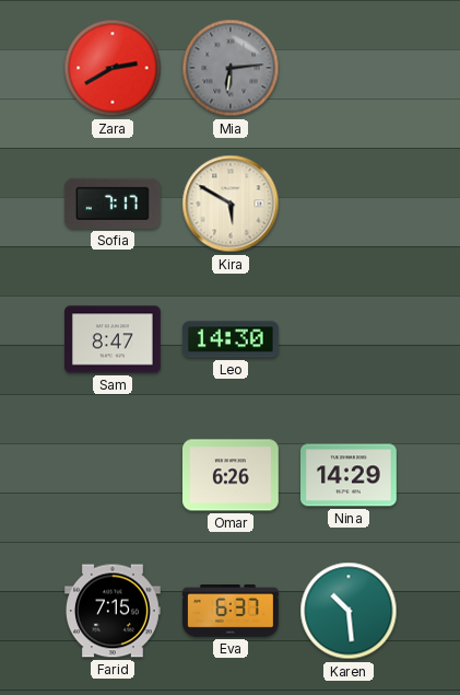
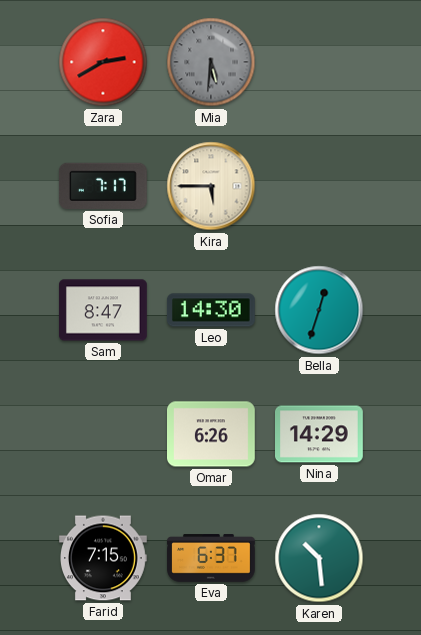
Mia: 6:14 -> 5:31 (211, 62)
Kira: 5:50 -> 5:45 (211, 186)
Bella: none -> 12:33 (319, 310)
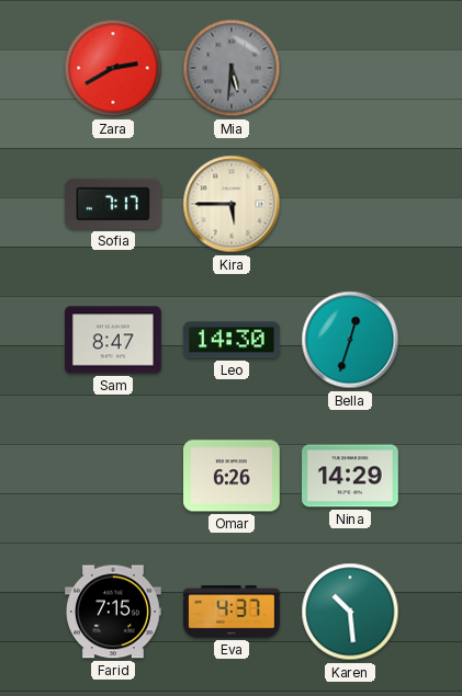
Eva: 6:37 -> 4:37 (232, 612)
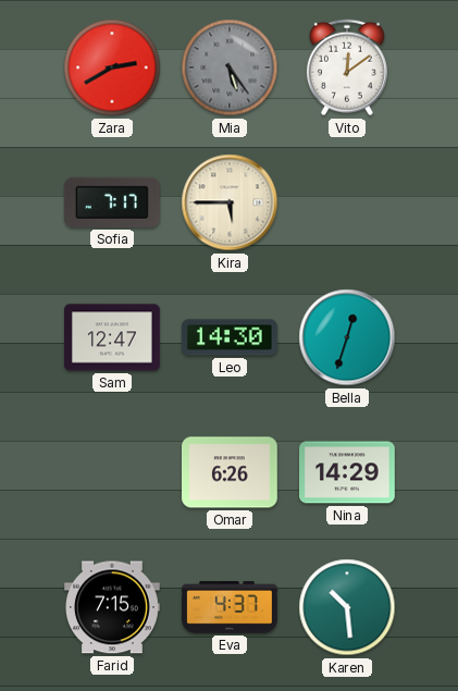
Mia: 5:31 -> 5:24 (230, 67)
Vito: none -> 12:09 (347, 67)
Sam: 8:47 -> 12:47 (113, 337)
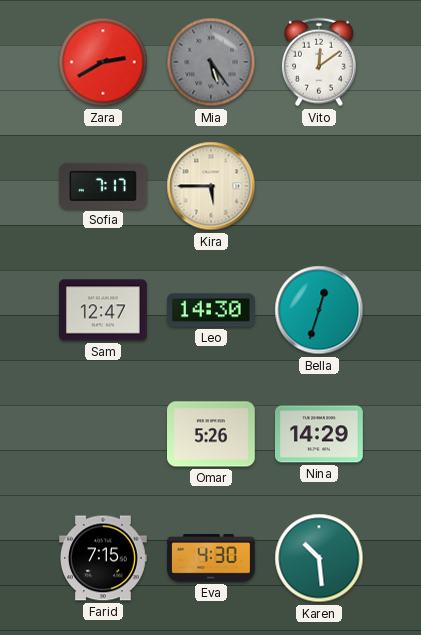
Omar: 6:26 -> 5:26 (212, 434)
Eva: 4:37 -> 4:30 (211, 558)
